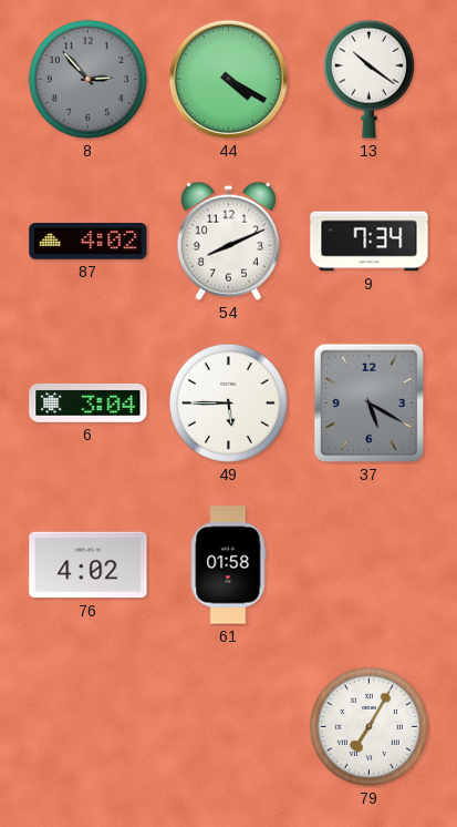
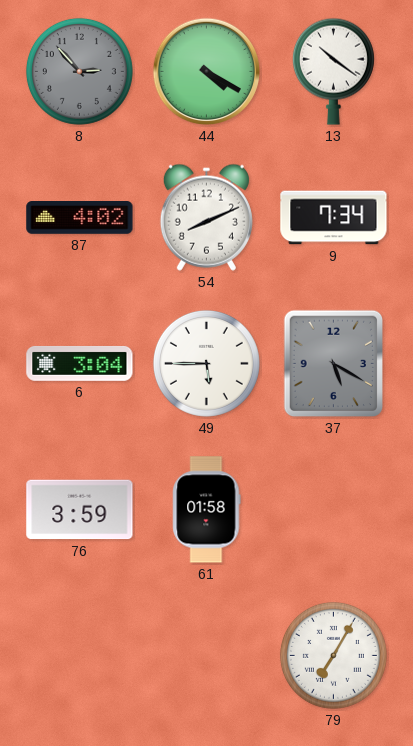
76: 4:02 -> 3:59 (80, 510)
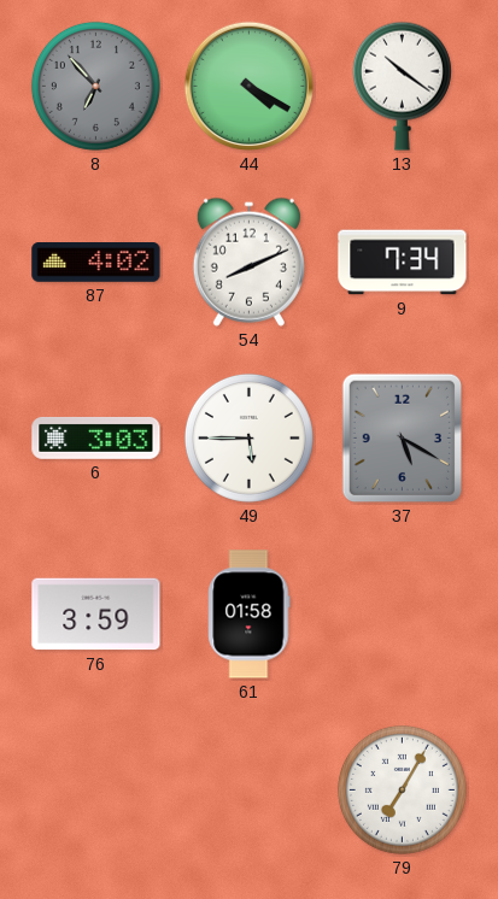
8: 2:53 -> 6:53 (95, 86)
6: 3:04 -> 3:03 (96, 437)
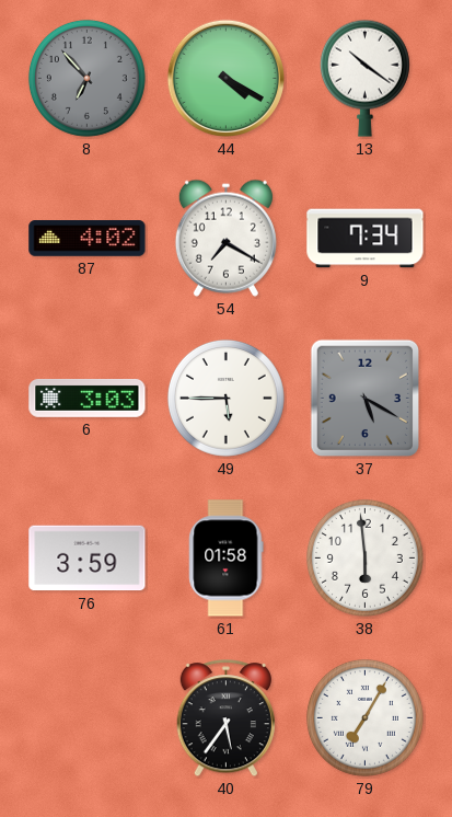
54: 8:11 -> 7:20 (225, 238)
38: none -> 5:59 (364, 557)
40: none -> 5:36 (225, 718)
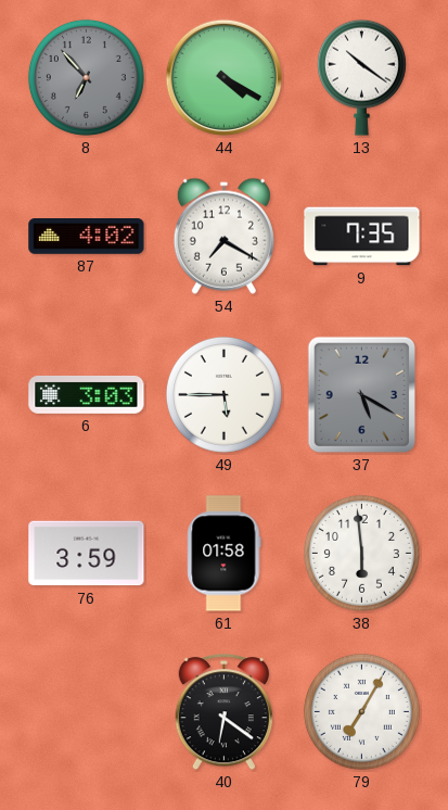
9: 7:34 -> 7:35 (362, 237)
40: 5:36 -> 6:21 (223, 712)
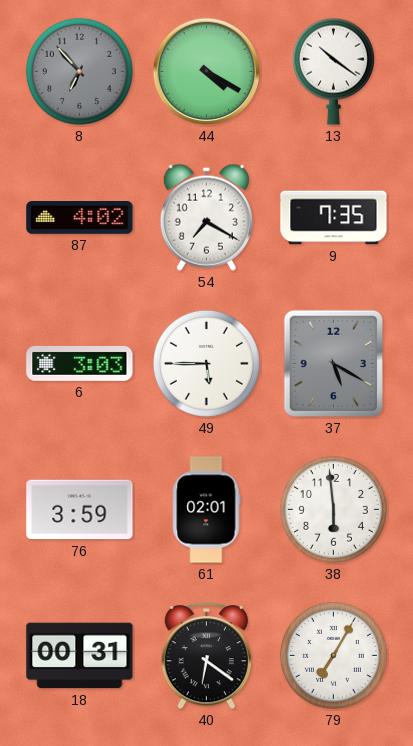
61: 01:58 -> 02:01 (207, 510)
18: none -> 00:31 (80, 656)
